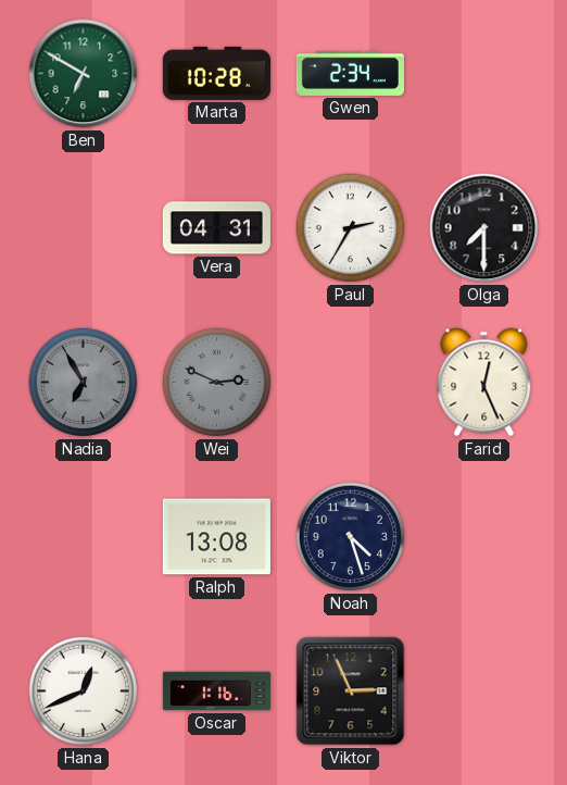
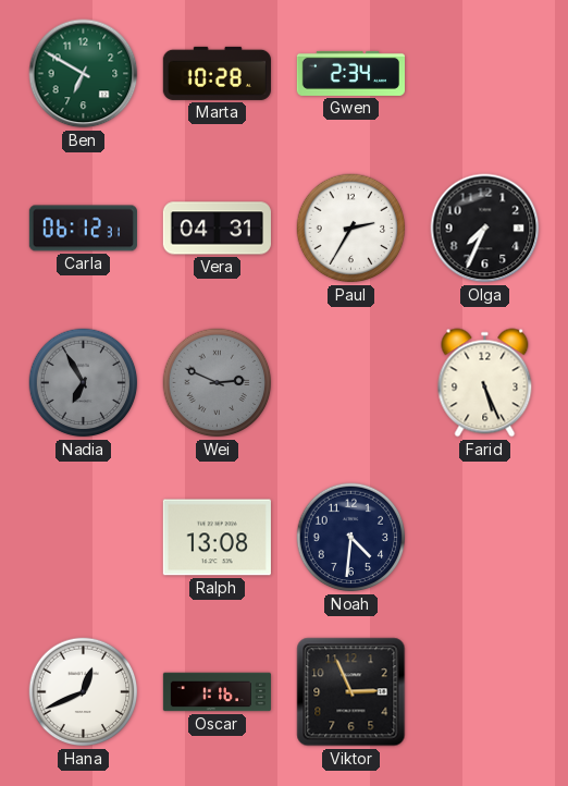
Carla: none -> 06:12 (83, 229)
Olga: 7:30 -> 7:34 (485, 229)
Farid: 12:26 -> 5:26 (485, 383)
Noah: 4:27 -> 4:31 (351, 538)
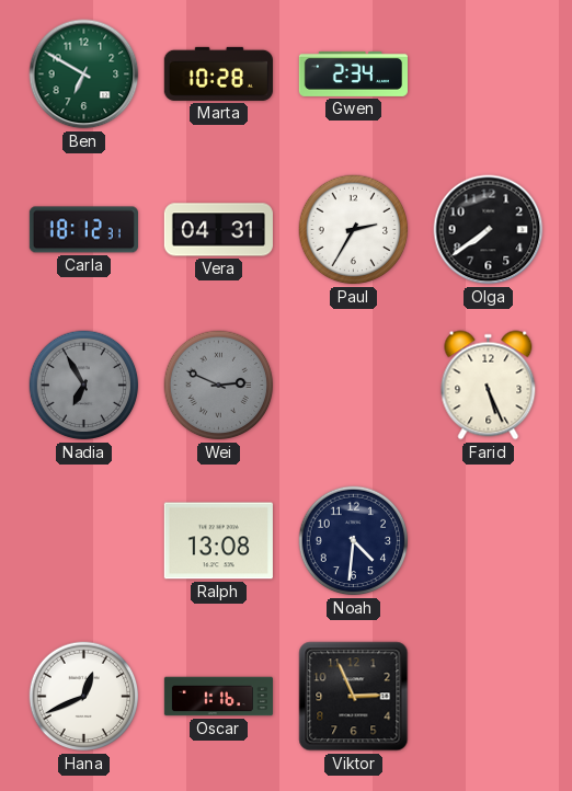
Carla: 06:12 -> 18:12 (83, 230)
Olga: 7:34 -> 7:39 (489, 230)
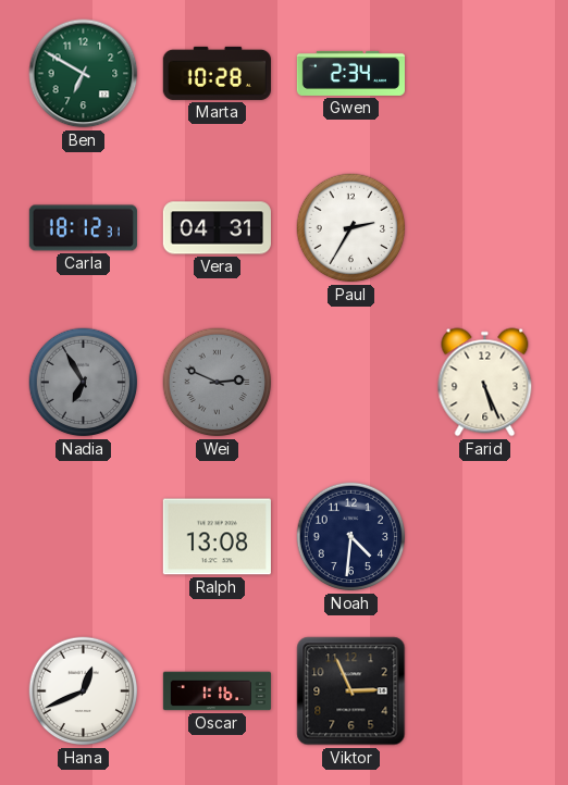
Olga: 7:39 -> none (489, 230)
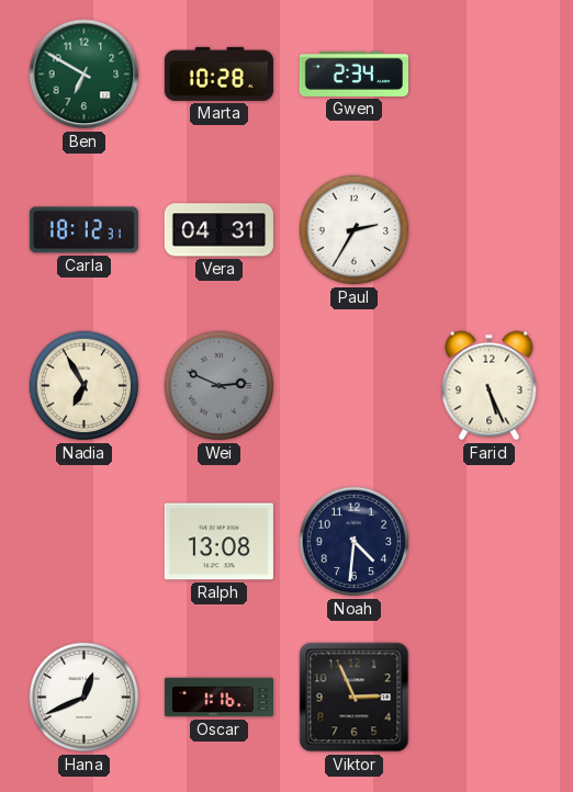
Nadia dial: grey -> cream (85, 386)
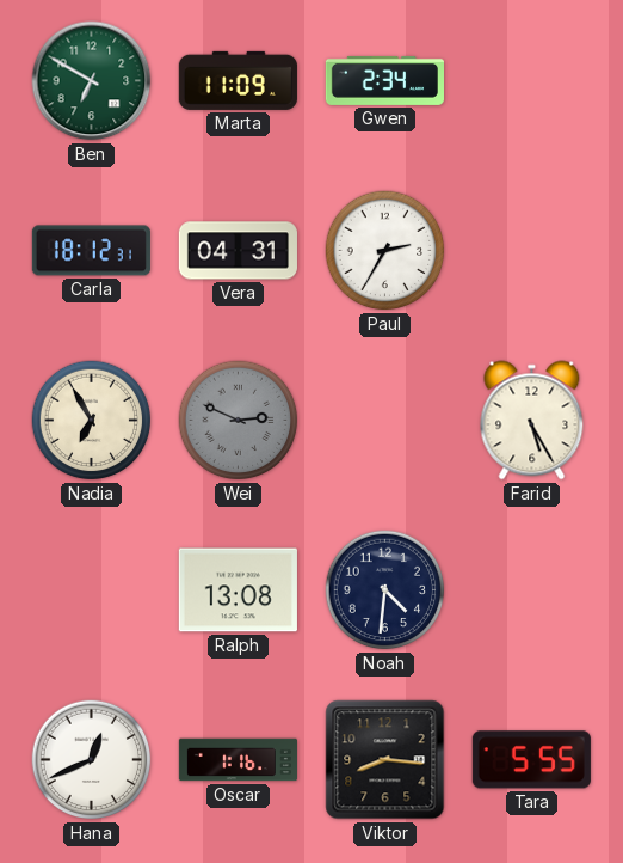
Marta: 10:28 -> 11:09 (238, 80)
Farid: 5:26 -> 5:25 (532, 421)
Viktor: 2:56 -> 8:16 (385, 760)
Tara: none -> 5:55 (531, 760)
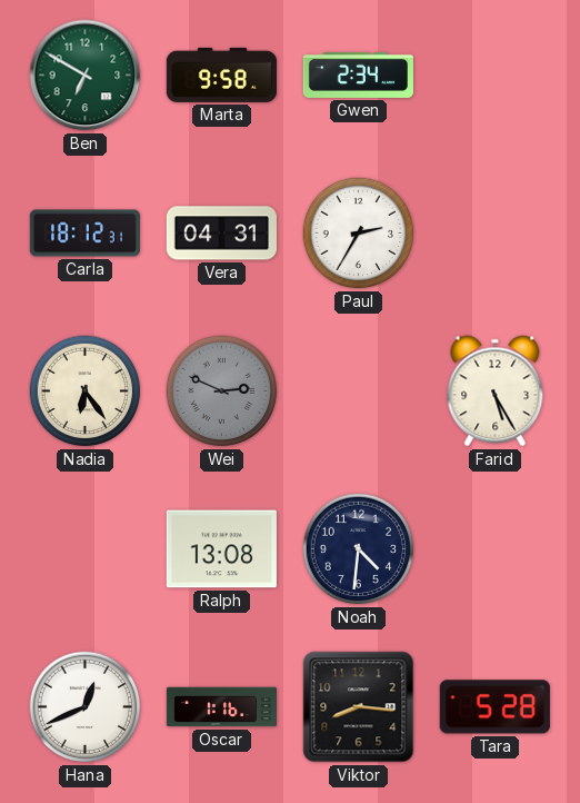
Marta: 11:09 -> 9:58 (221, 75)
Nadia: 6:55 -> 6:24 (86, 391)
Tara: 5:55 -> 5:28 (494, 707)
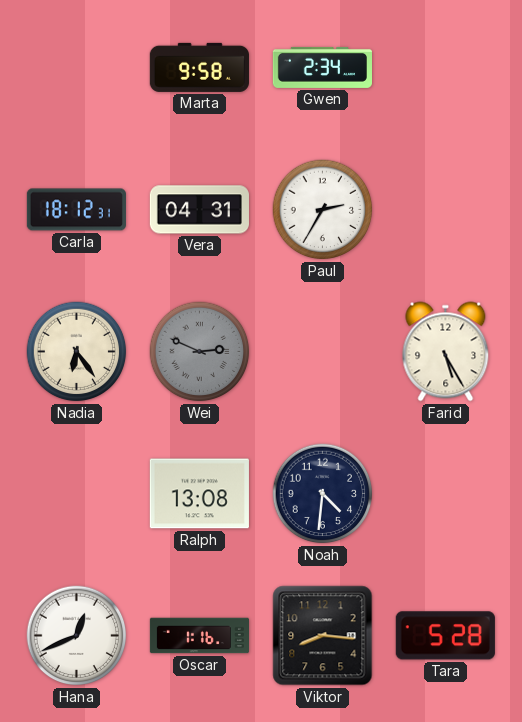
Ben: 6:50 -> none (86, 76)
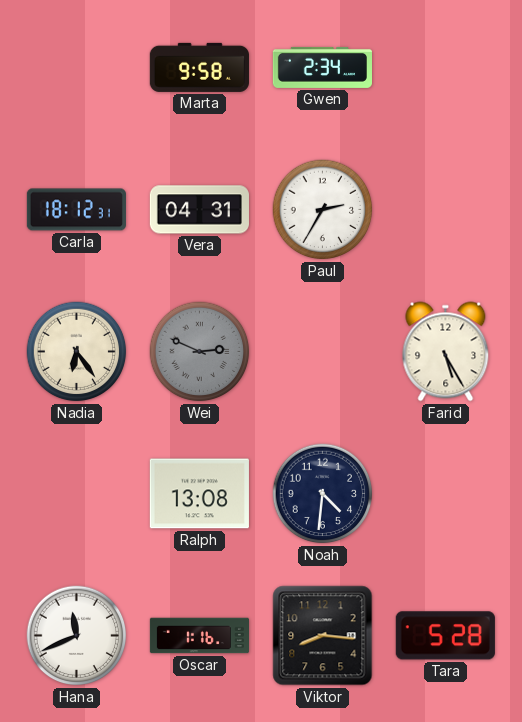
Hana: 12:41 -> 11:41 (77, 636)
